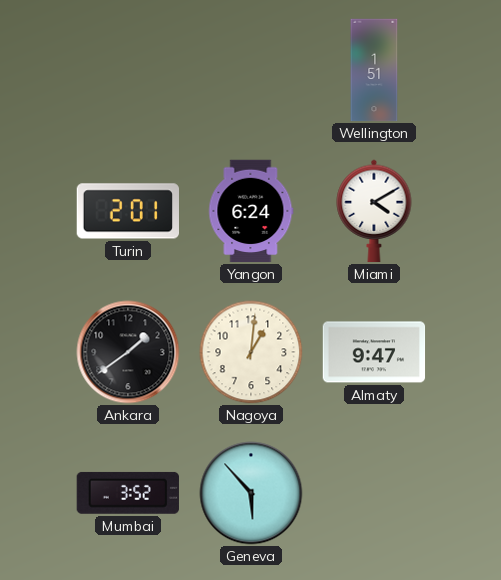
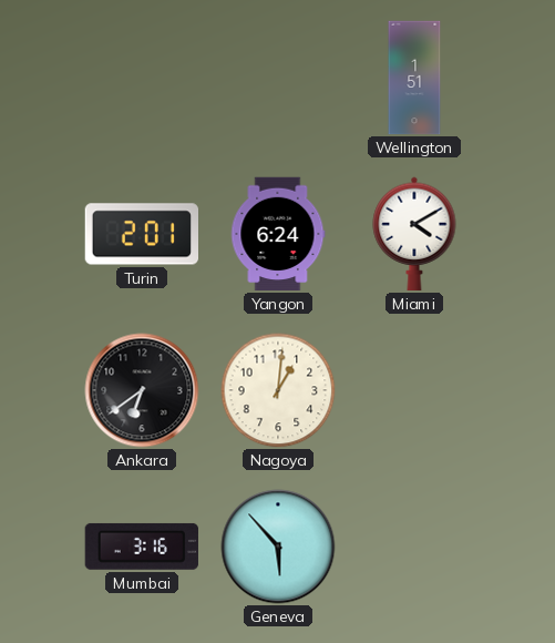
Ankara: 1:39 -> 6:39 (142, 390)
Almaty: 9:47 -> none (374, 352)
Mumbai: 3:52 -> 3:16 (142, 547)
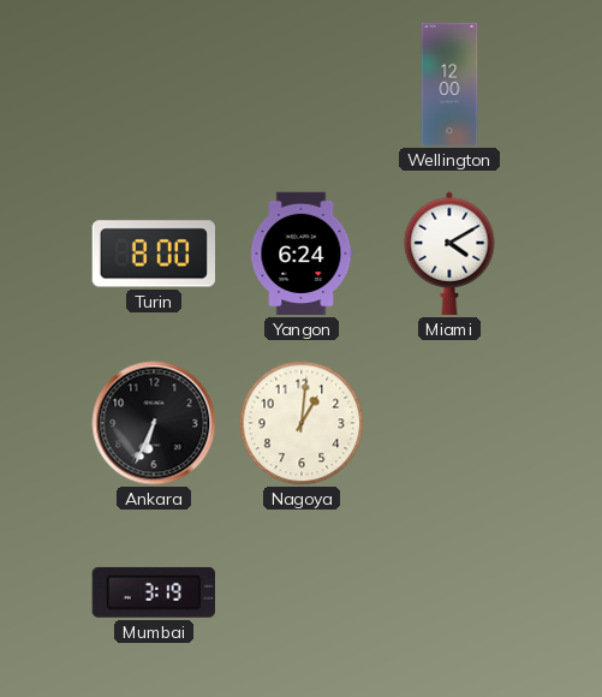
Wellington: 1:51 -> 12:00 (449, 84)
Turin: 2:01 -> 8:00 (153, 254)
Ankara: 6:39 -> 6:34 (154, 423)
Mumbai: 3:16 -> 3:19 (154, 592)
Geneva: 5:53 -> none (278, 547)
